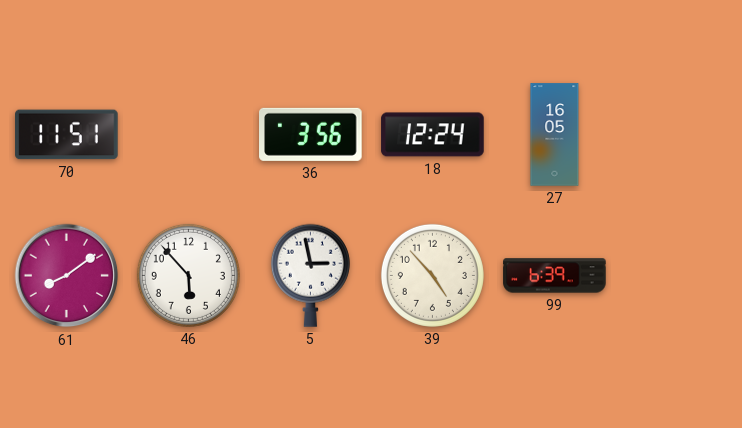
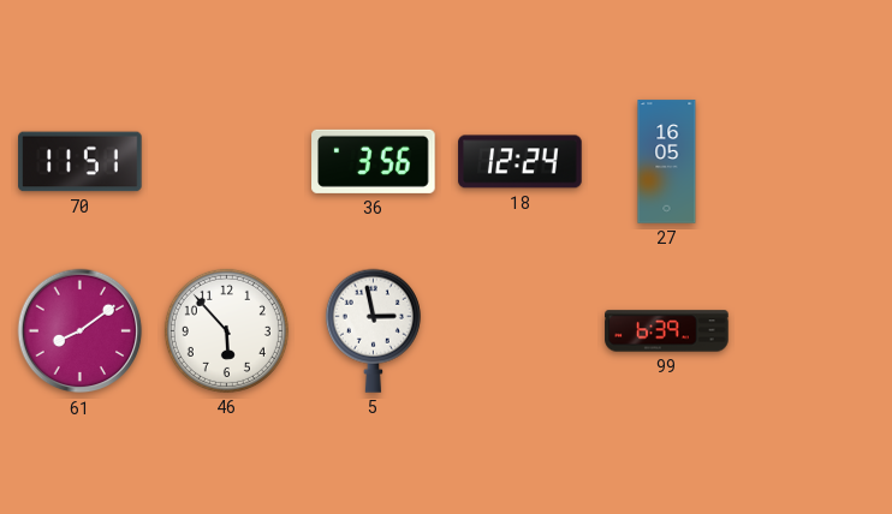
39: 4:53 -> none (432, 275)
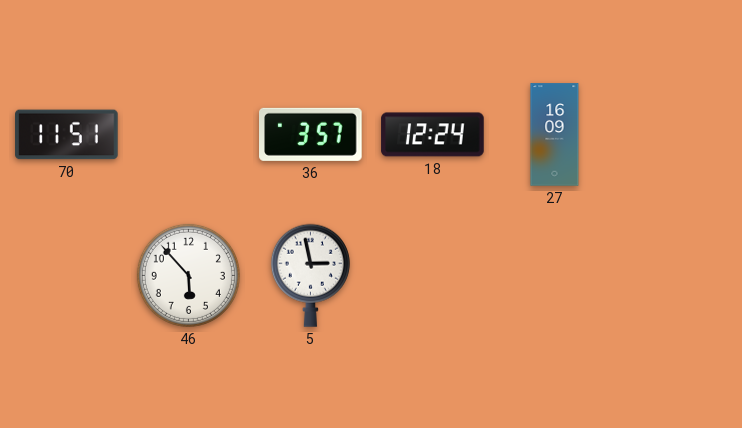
36: 3:56 -> 3:57 (311, 134)
27: 16:05 -> 16:09 (555, 135)
61: 8:09 -> none (81, 331)
99: 6:39 -> none (667, 331)
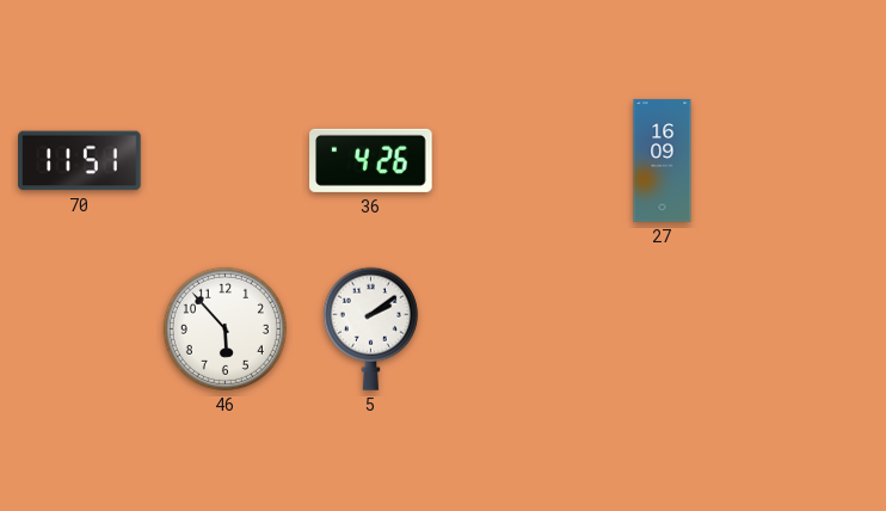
36: 3:57 -> 4:26 (371, 160)
18: 12:24 -> none (433, 135)
5: 2:58 -> 2:09 (370, 328)
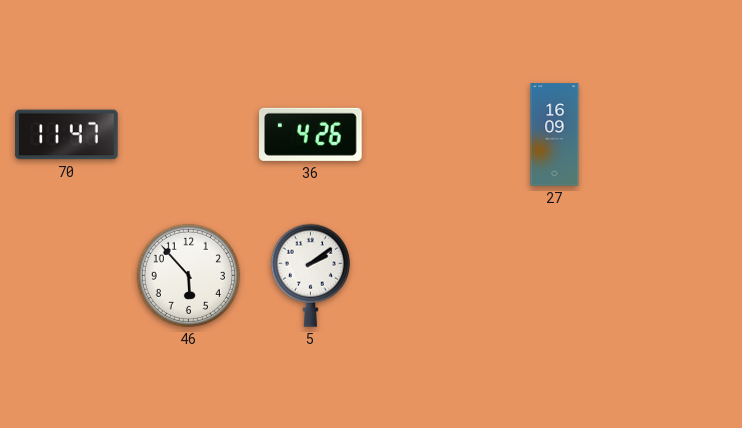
70: 11:51 -> 11:47 (67, 135)
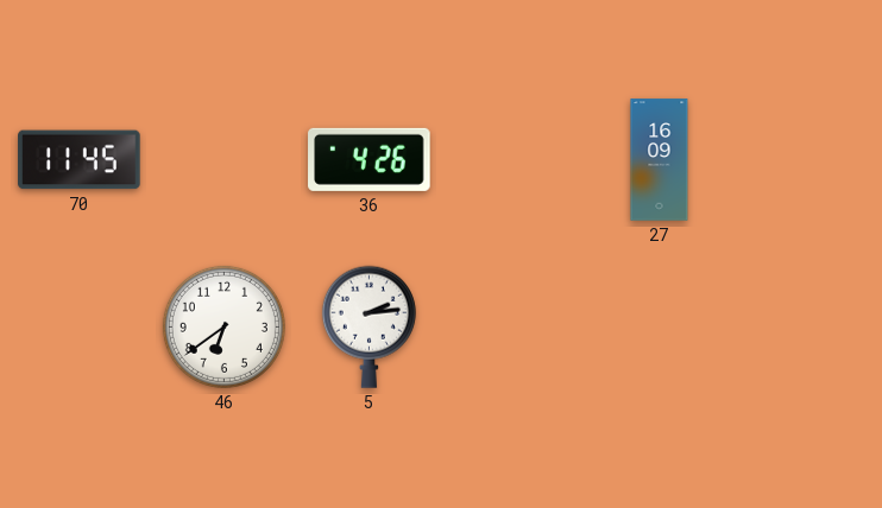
70: 11:47 -> 11:45 (80, 160)
46: 5:53 -> 6:39 (223, 326)
5: 2:09 -> 2:14 (368, 326)
